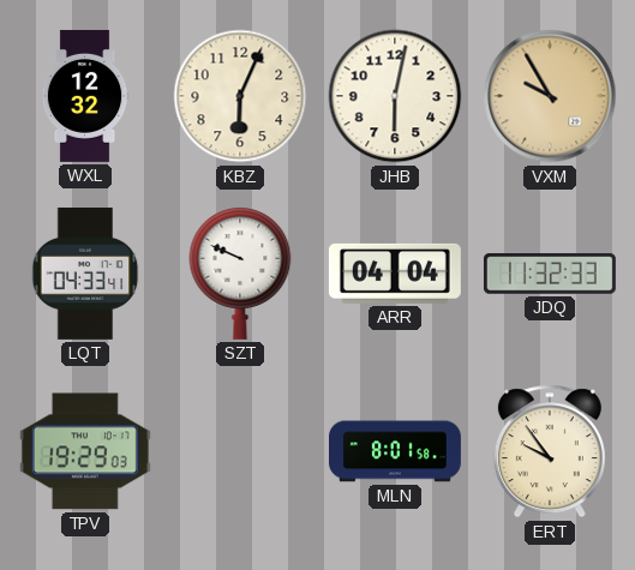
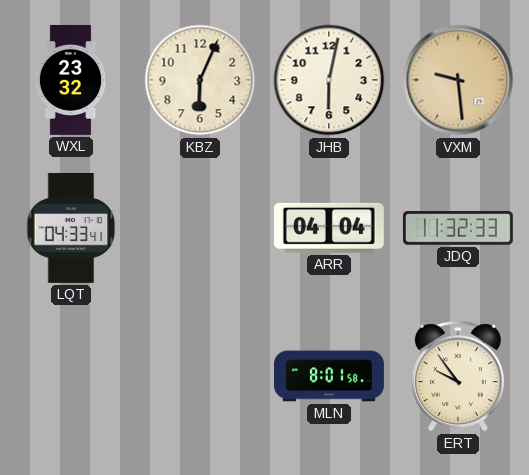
WXL: 12:32 -> 23:32 (71, 80)
VXM: 9:55 -> 9:29 (458, 80)
SZT: 9:49 -> none (240, 274)
TPV: 19:29 -> none (85, 451)
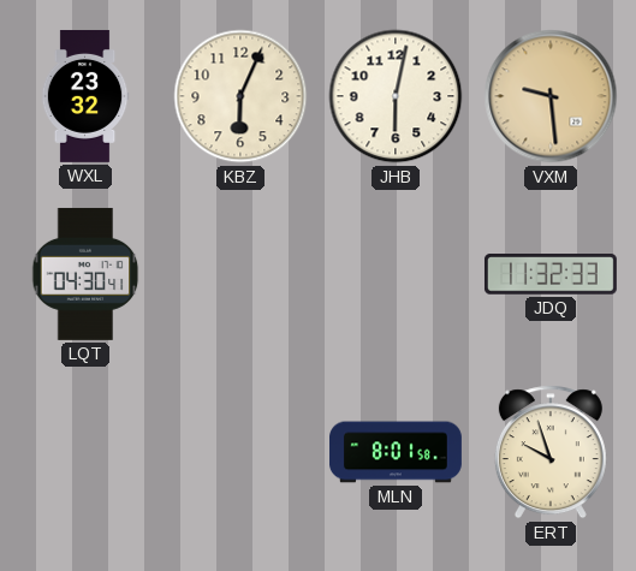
LQT: 04:33 -> 04:30 (85, 274)
ARR: 04:04 -> none (329, 228)
ERT: 9:54 -> 9:57 (551, 452)
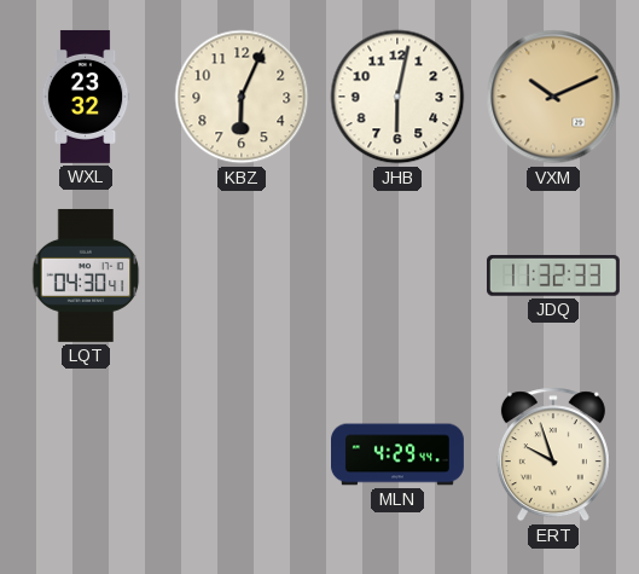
VXM: 9:29 -> 10:11 (553, 97)
MLN: 8:01 -> 4:29 (399, 454)
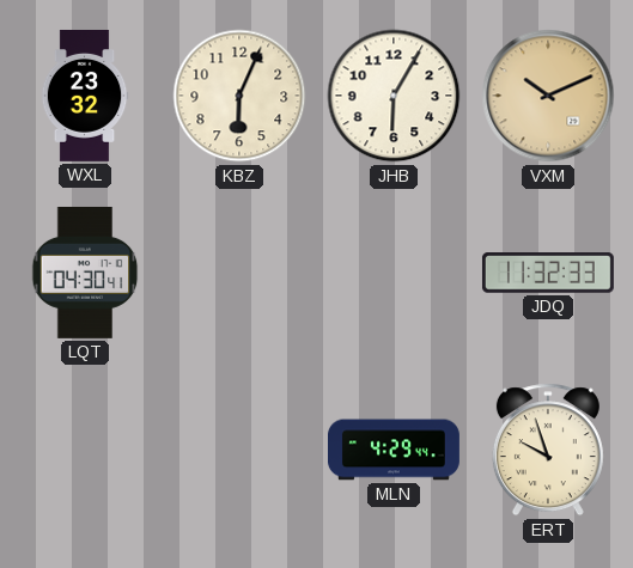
JHB: 6:02 -> 6:05 (394, 96)
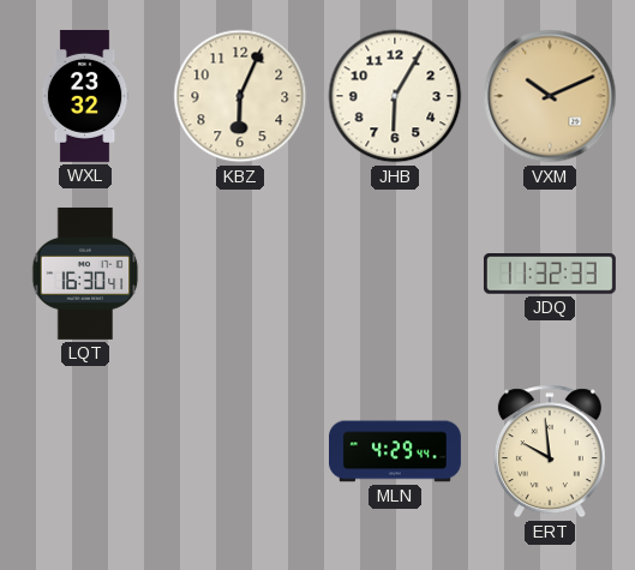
LQT: 04:30 -> 16:30 (85, 274)
ERT: 9:57 -> 9:59 (550, 451)
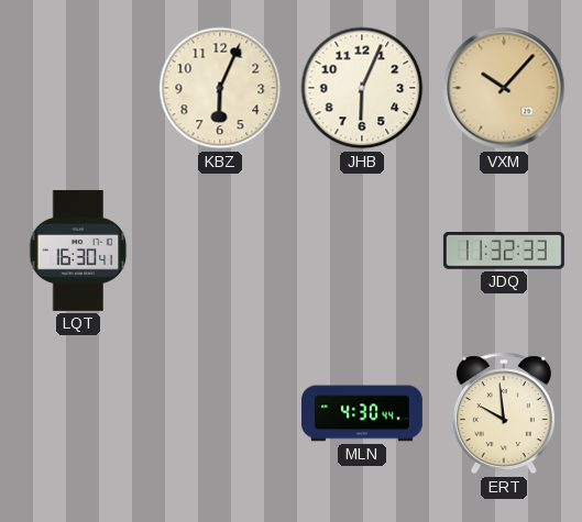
WXL: 23:32 -> none (85, 96)
JHB: 6:05 -> 6:04 (362, 88)
VXM: 10:11 -> 10:07 (504, 88)
MLN: 4:29 -> 4:30 (363, 413)
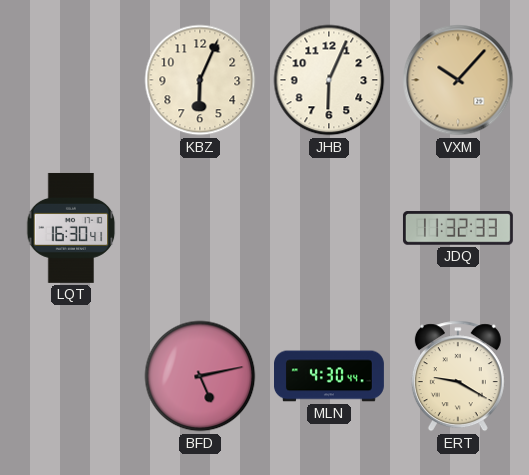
BFD: none -> 5:13 (200, 376)
ERT: 9:59 -> 9:20 (458, 376)
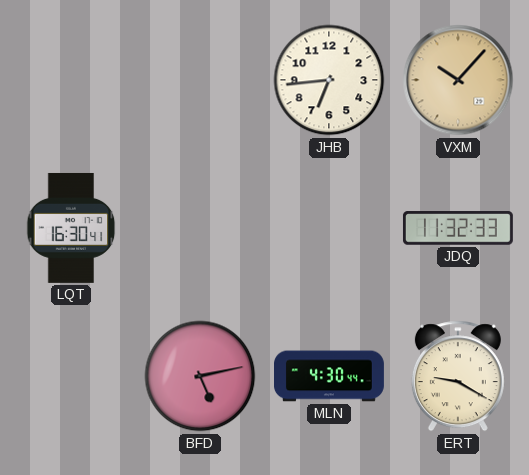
KBZ: 6:04 -> none (200, 80)
JHB: 6:04 -> 6:44 (329, 80)
